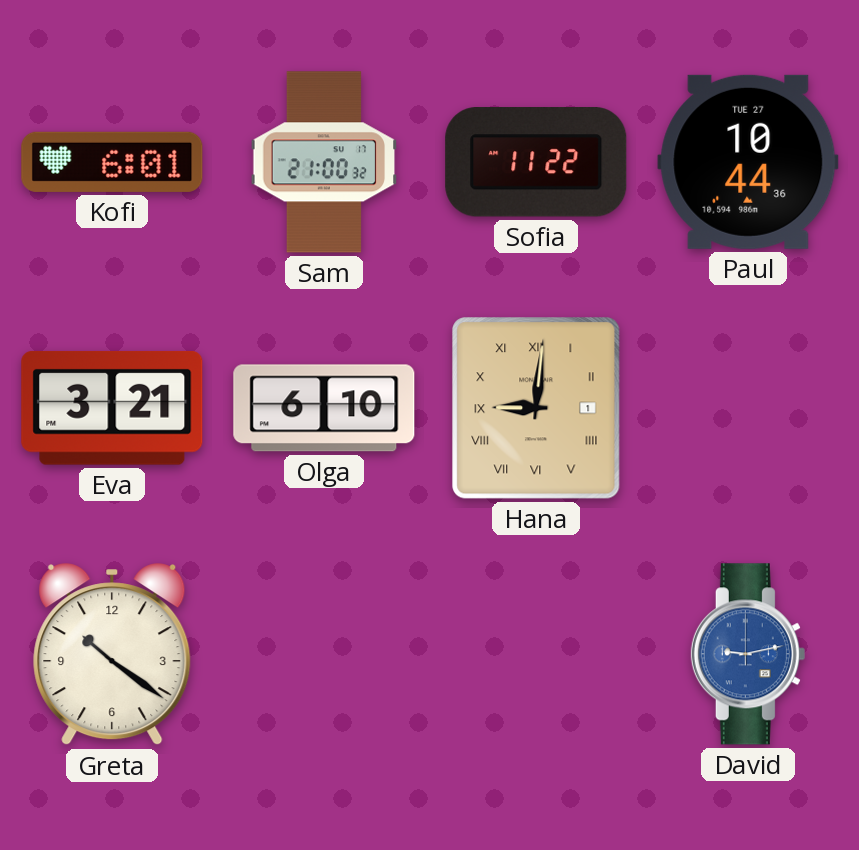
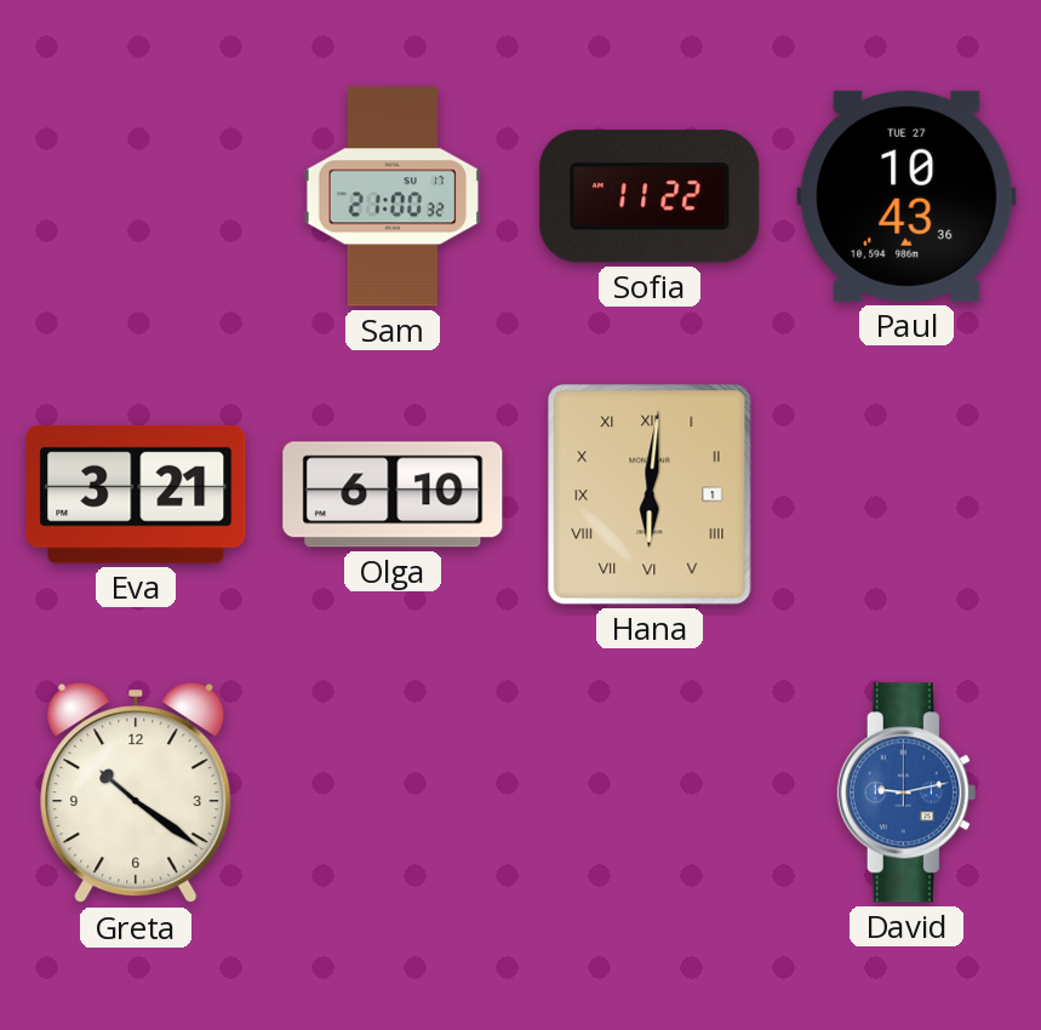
Kofi: 6:01 -> none (112, 162)
Paul: 10:44 -> 10:43 (906, 196)
Hana: 9:01 -> 6:01 (650, 494)
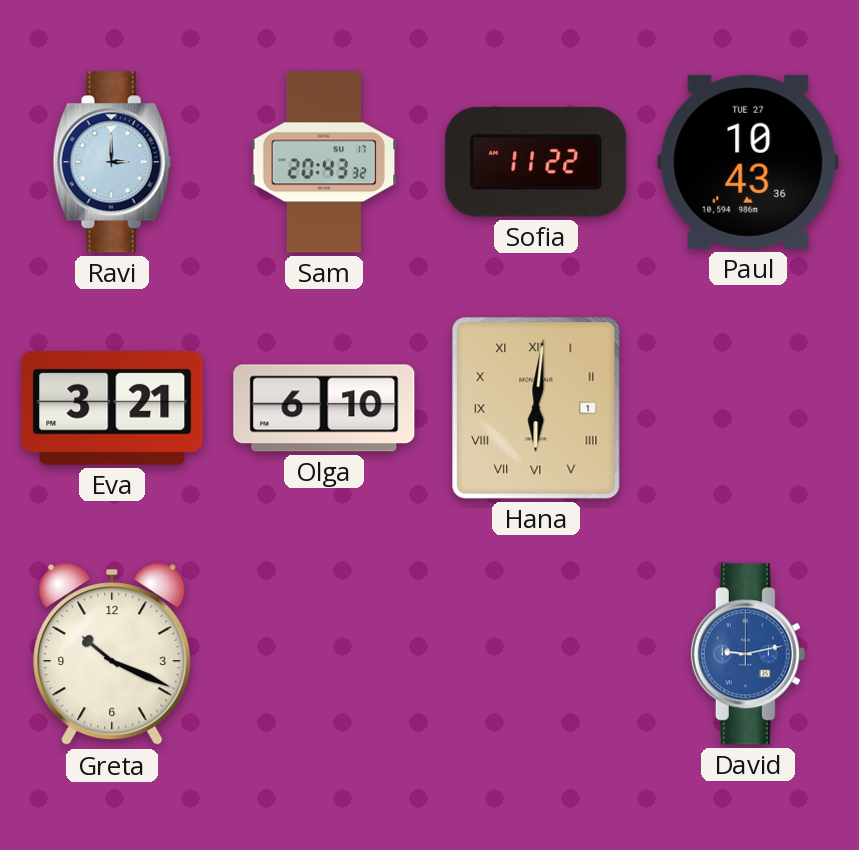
Ravi: none -> 3:00 (112, 162)
Sam: 21:00 -> 20:43 (324, 162)
Greta: 10:21 -> 10:19 (112, 655)
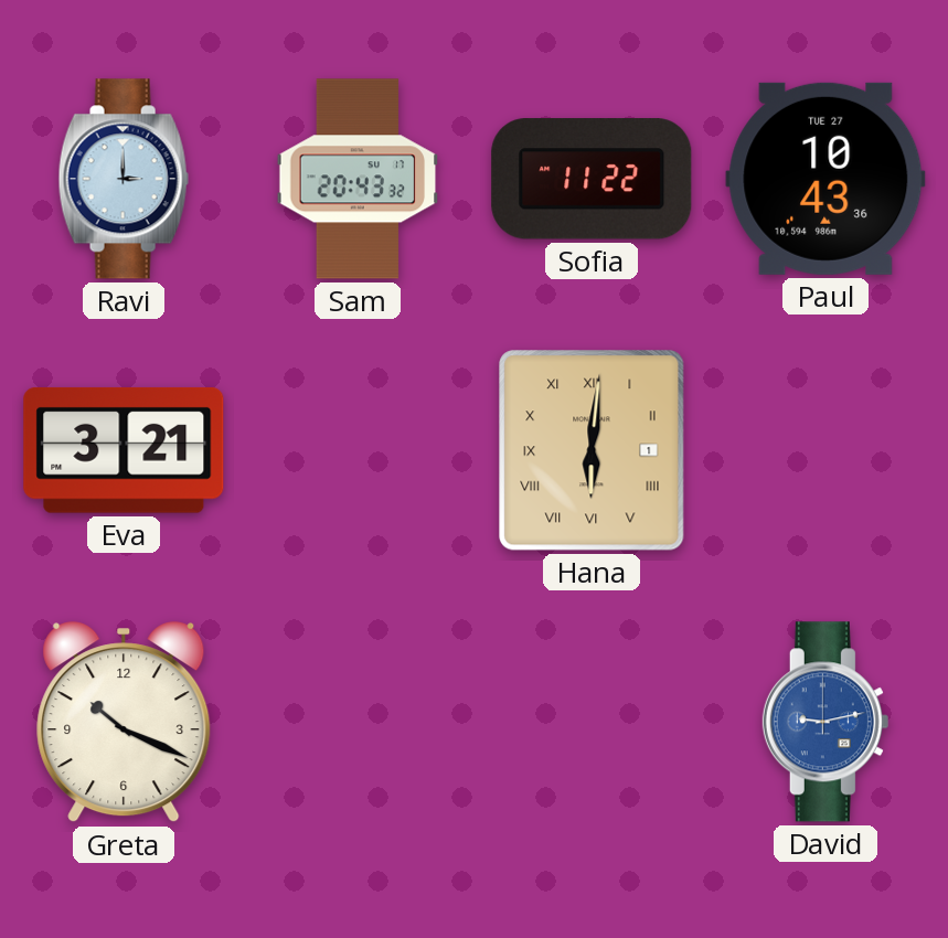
Olga: 6:10 -> none (324, 408)
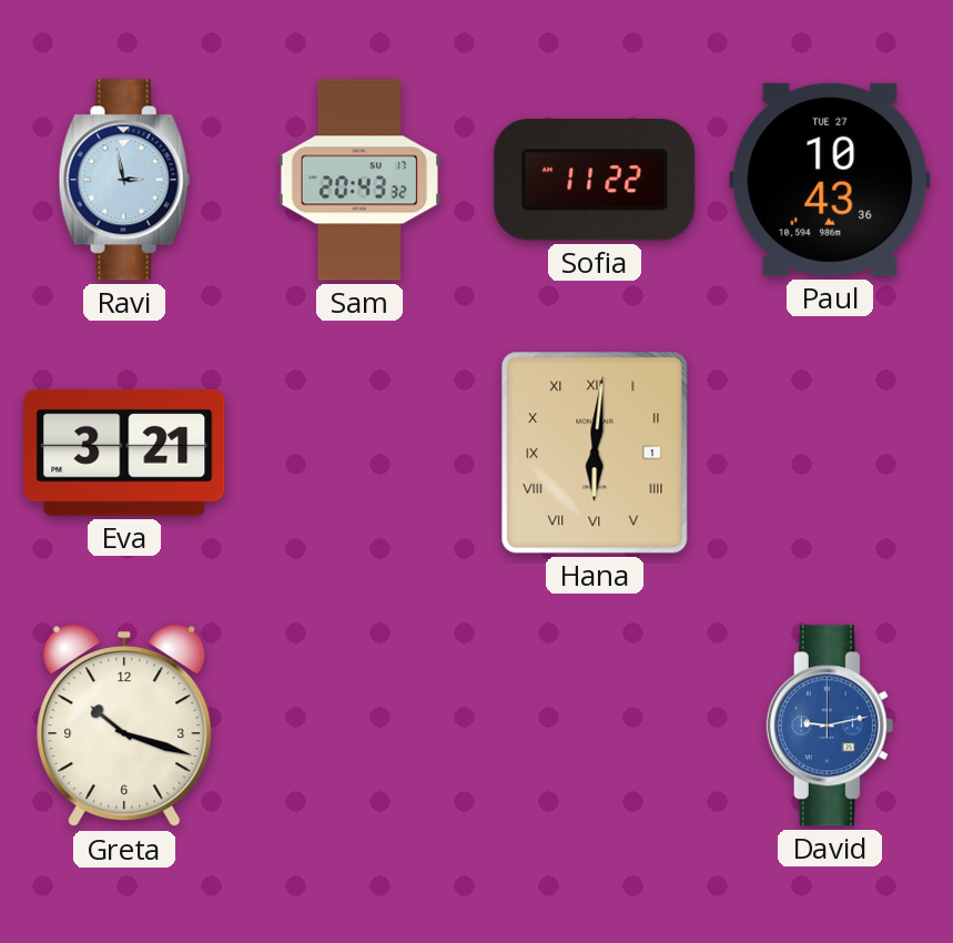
Ravi: 3:00 -> 2:58 (124, 180)
Greta: 10:19 -> 10:18 (124, 727)
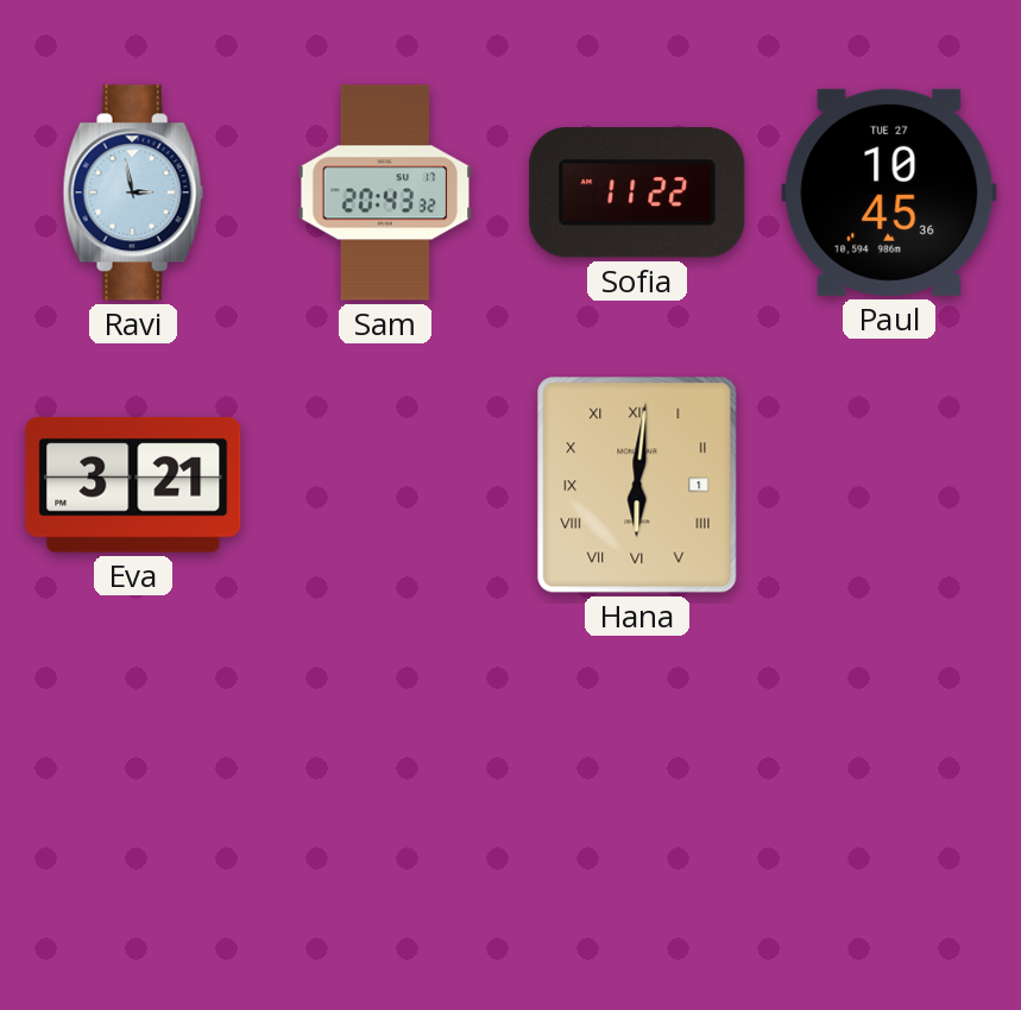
Paul: 10:43 -> 10:45 (889, 192)
Greta: 10:18 -> none (124, 727)
David: 9:13 -> none (830, 726)
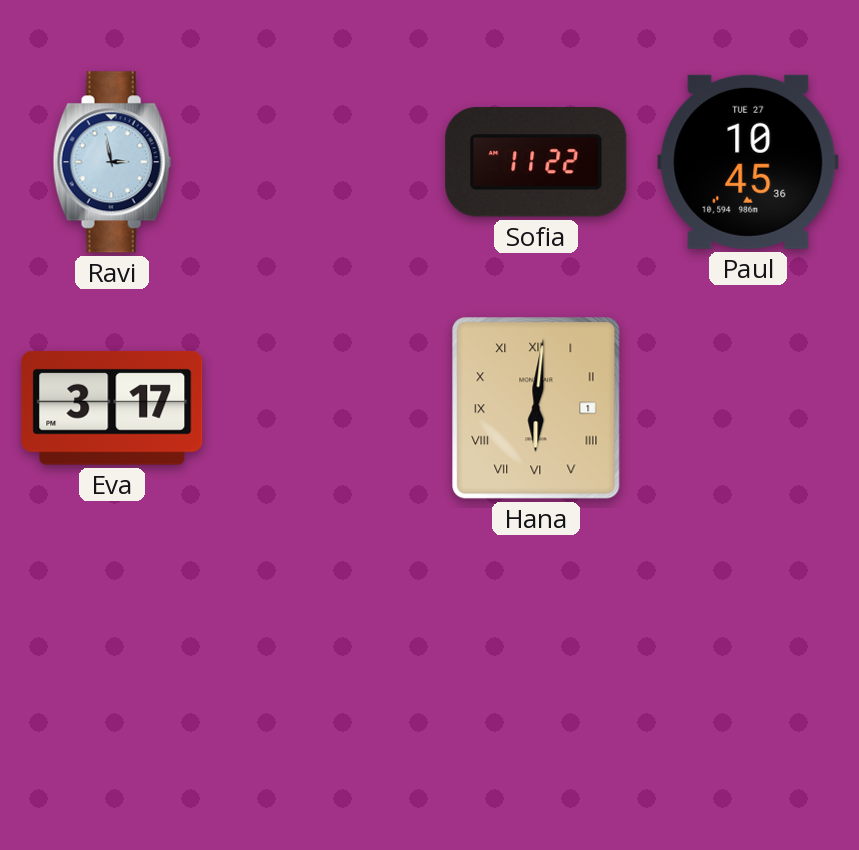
Sam: 20:43 -> none (385, 192)
Eva: 3:21 -> 3:17 (112, 408)
